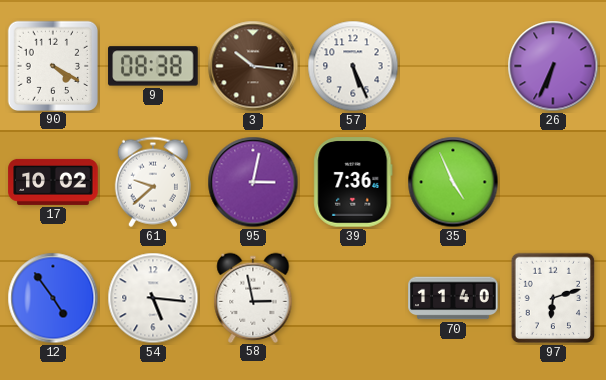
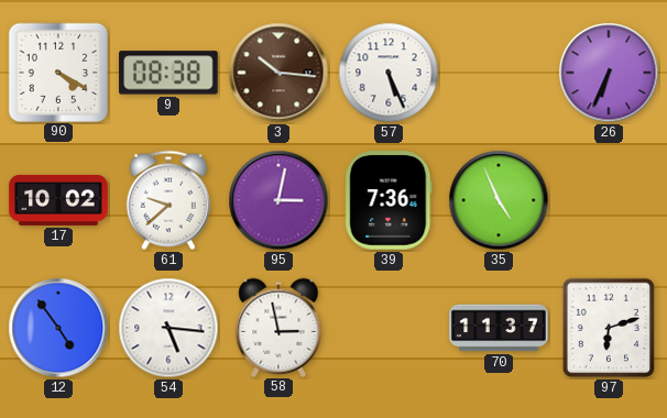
70: 11:40 -> 11:37 (499, 328)
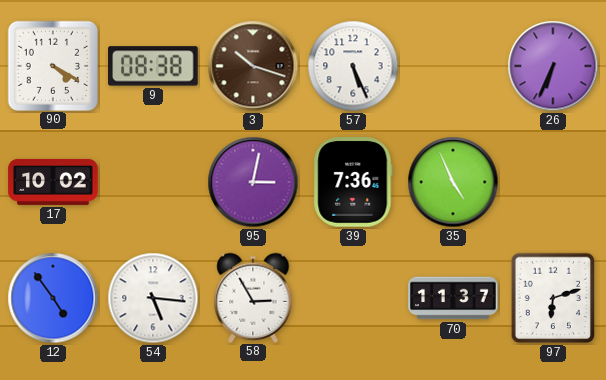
3: 10:16 -> 10:18 (253, 66)
61: 9:38 -> none (168, 200)
58: 2:58 -> 2:55 (253, 297)
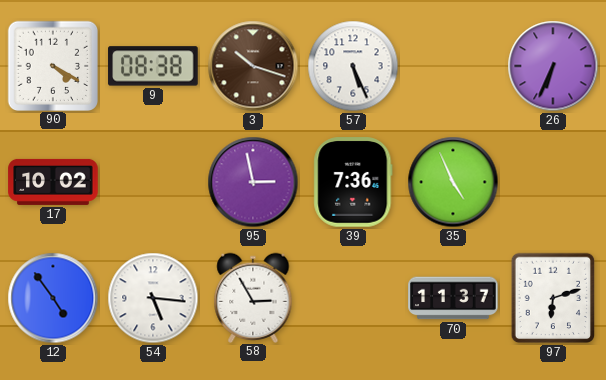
95: 3:02 -> 2:58 (253, 182)
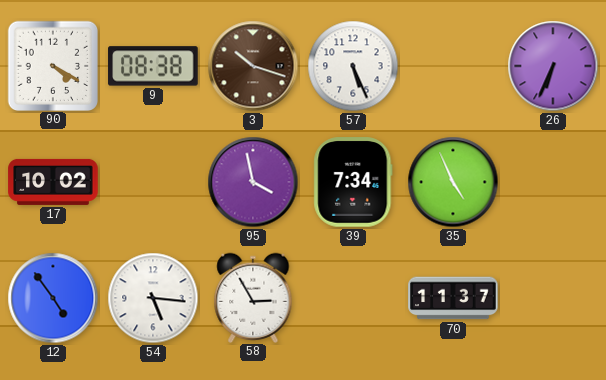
95: 2:58 -> 3:58 (253, 182)
39: 7:36 -> 7:34 (353, 182)
97: 6:12 -> none (553, 298)
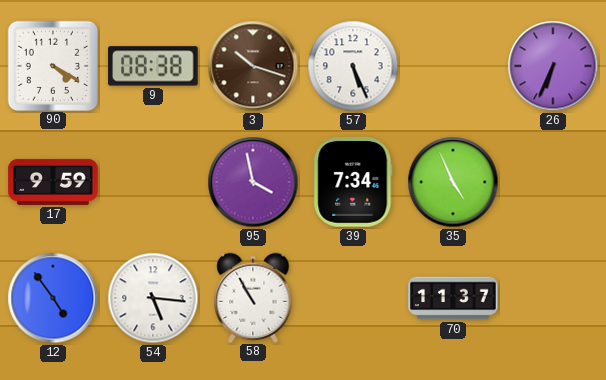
17: 10:02 -> 9:59 (53, 182)
58: 2:55 -> 10:55 (253, 297)
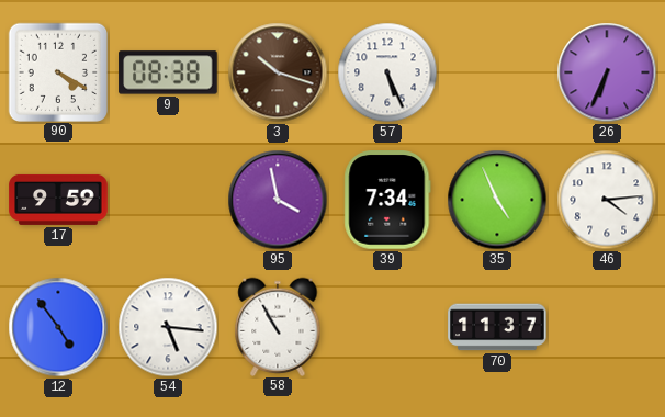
46: none -> 4:14 (607, 200)
